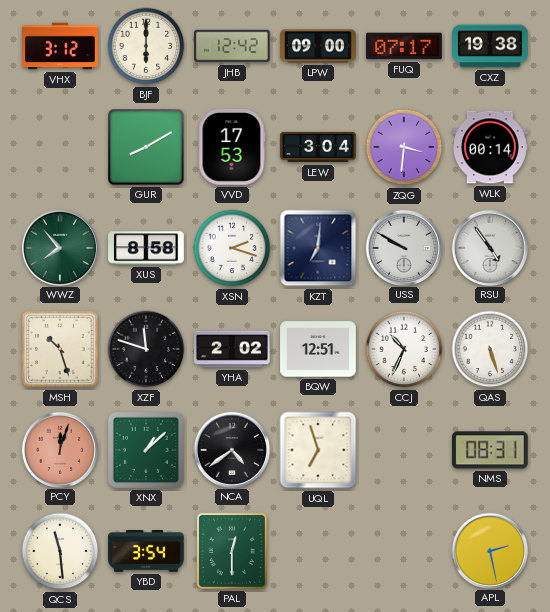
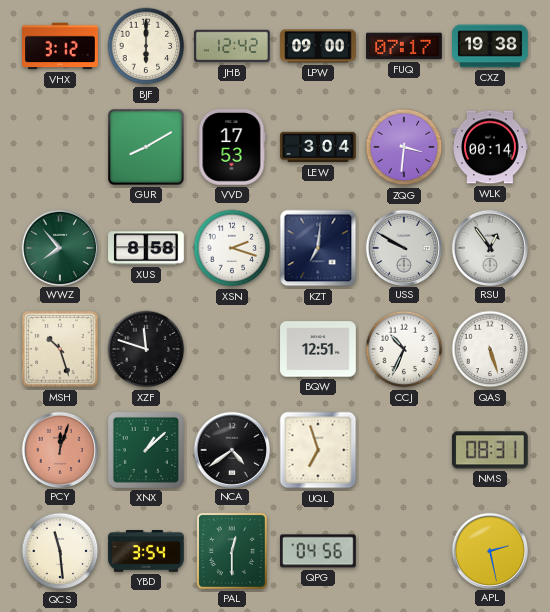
RSU: 4:54 -> 12:54 (489, 247)
YHA: 2:02 -> none (232, 349)
QPG: none -> 04:56 (319, 551)
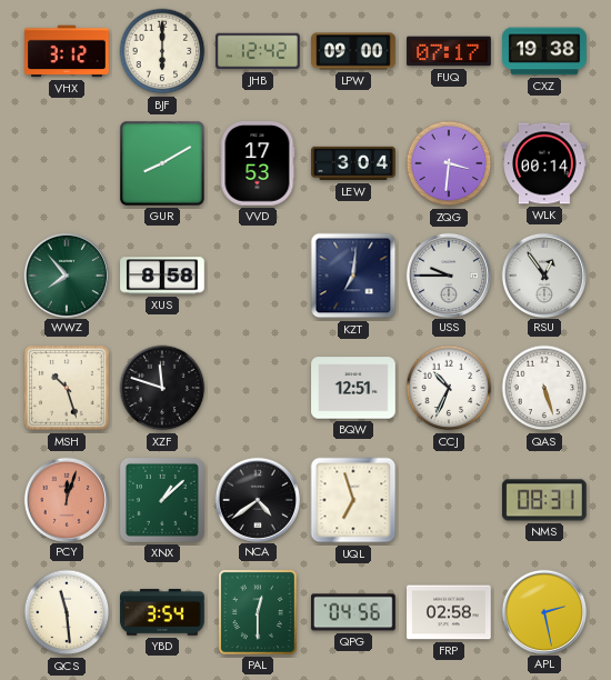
XSN: 2:18 -> none (232, 248)
USS: 9:50 -> 9:45 (448, 274)
FRP: none -> 02:58 (449, 612)
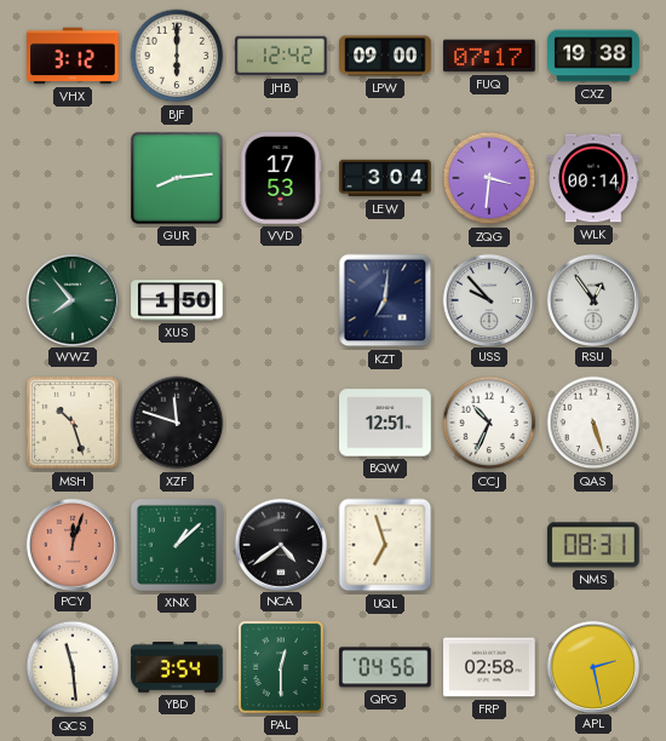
GUR: 8:10 -> 8:14 (178, 179)
XUS: 8:58 -> 1:50 (177, 300)
USS: 9:45 -> 9:53 (488, 299)
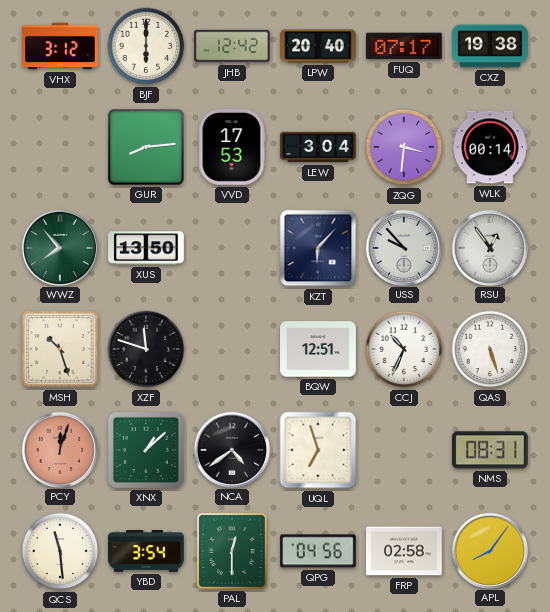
LPW: 09:00 -> 20:40 (318, 46)
XUS: 1:50 -> 13:50 (146, 248)
KZT: 7:01 -> 6:07 (318, 248)
APL: 2:28 -> 8:06 (489, 550)
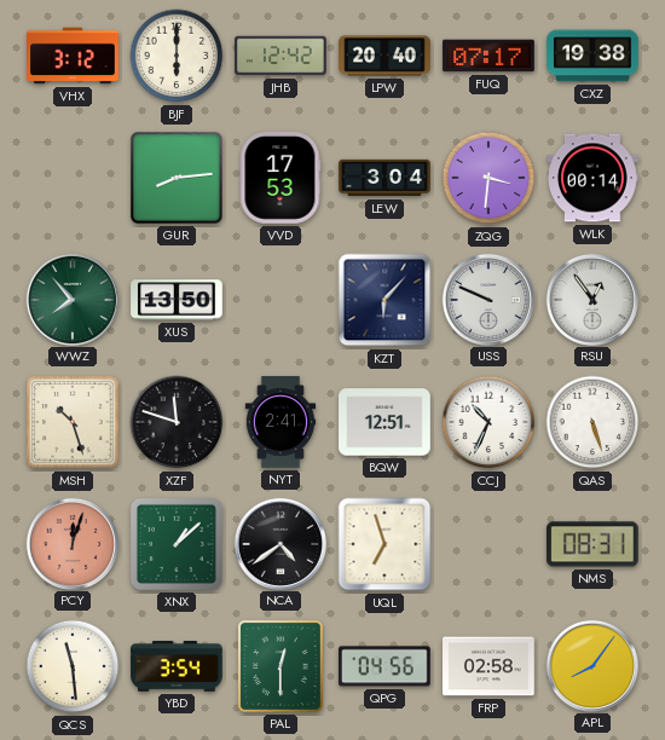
USS: 9:53 -> 9:49 (487, 299)
NYT: none -> 2:41 (281, 422)
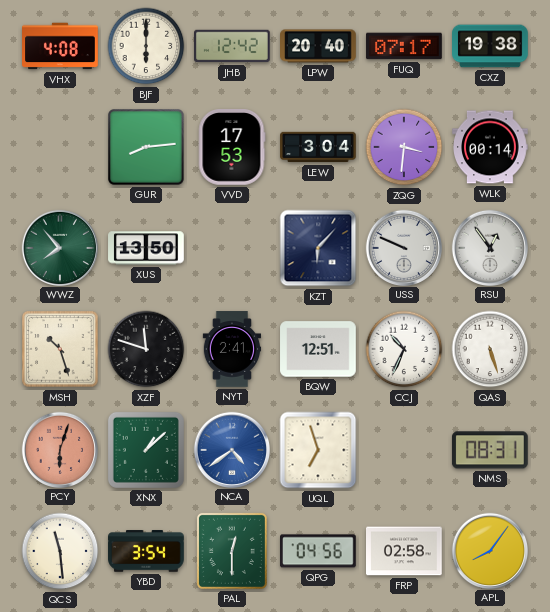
VHX: 3:12 -> 4:08 (60, 46)
PCY: 12:03 -> 6:03 (59, 449)
NCA dial: black -> blue (231, 449)
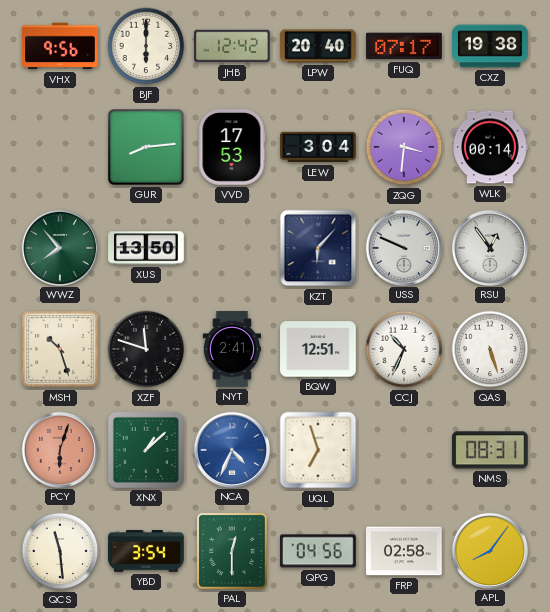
VHX: 4:08 -> 9:56 (60, 46)
NCA: 4:39 -> 4:34 (231, 449)
